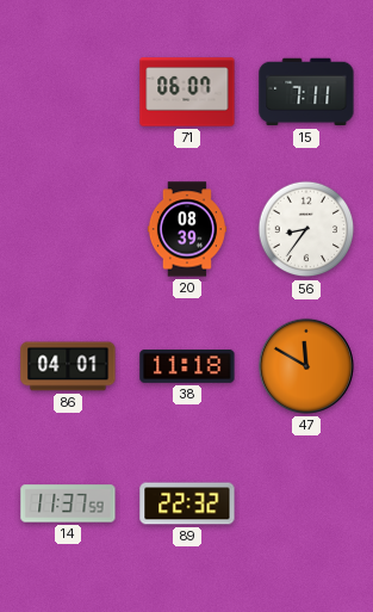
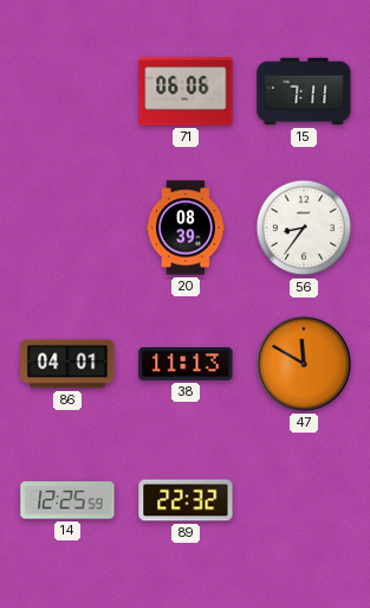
71: 06:07 -> 06:06 (186, 91)
38: 11:18 -> 11:13 (186, 364)
14: 11:37 -> 12:25 (67, 500)
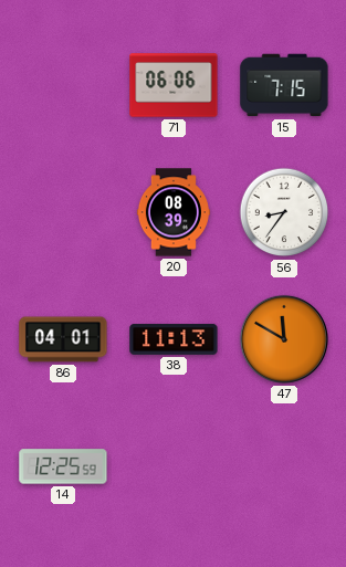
15: 7:11 -> 7:15 (284, 85)
89: 22:32 -> none (186, 500)
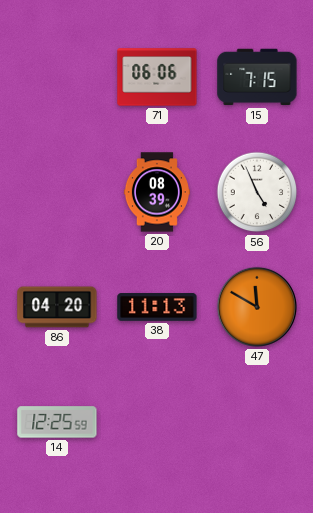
56: 8:36 -> 4:56 (257, 192)
86: 04:01 -> 04:20 (57, 307)
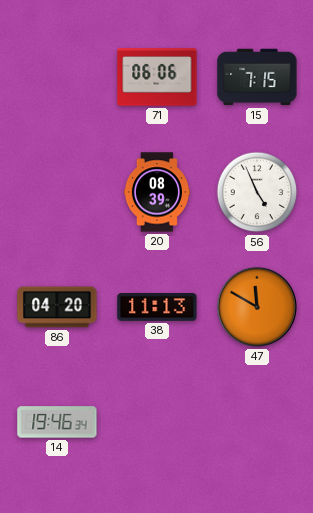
14: 12:25 -> 19:46 (57, 422)
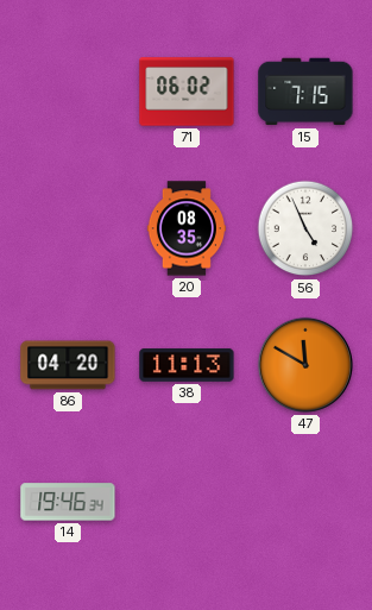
71: 06:06 -> 06:02 (187, 92)
20: 08:39 -> 08:35 (187, 228)
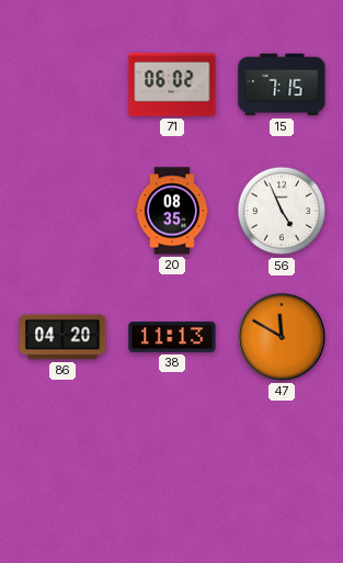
14: 19:46 -> none (68, 502)
